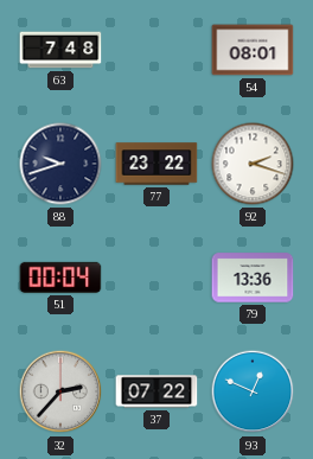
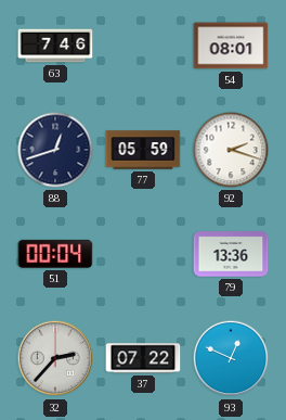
63: 7:48 -> 7:46 (55, 46)
88: 9:42 -> 12:42 (55, 150)
77: 23:22 -> 05:59 (143, 150)
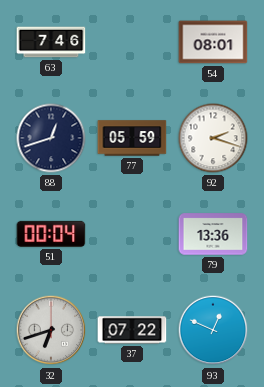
32: 2:37 -> 6:42 (51, 330)
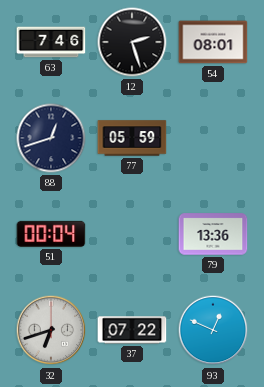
12: none -> 2:27 (132, 42)
92: 2:18 -> none (213, 138)
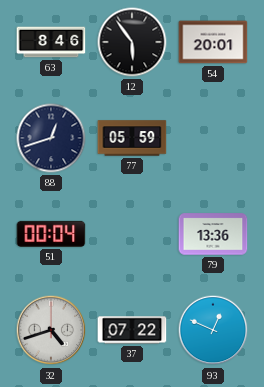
63: 7:46 -> 8:46 (51, 42)
12: 2:27 -> 5:54 (132, 42)
54: 08:01 -> 20:01 (213, 42)
32: 6:42 -> 4:42 (51, 330)
